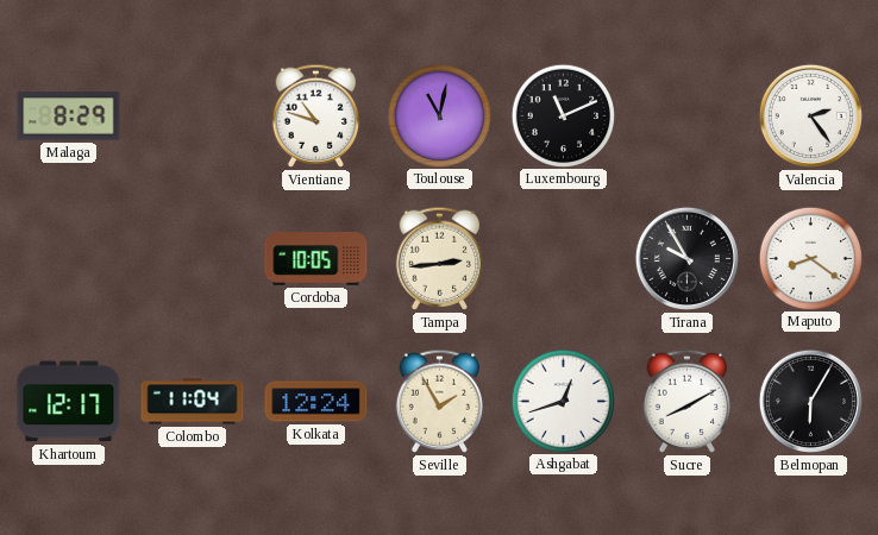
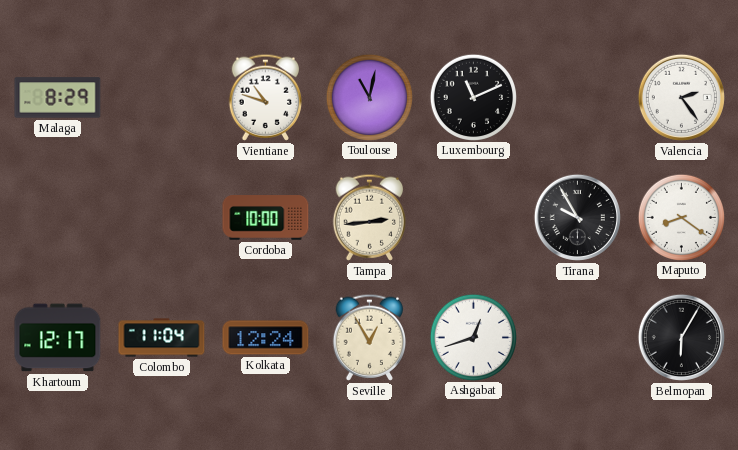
Cordoba: 10:05 -> 10:00 (266, 218)
Seville: 1:55 -> 12:55 (369, 337)
Sucre: 8:10 -> none (686, 401)
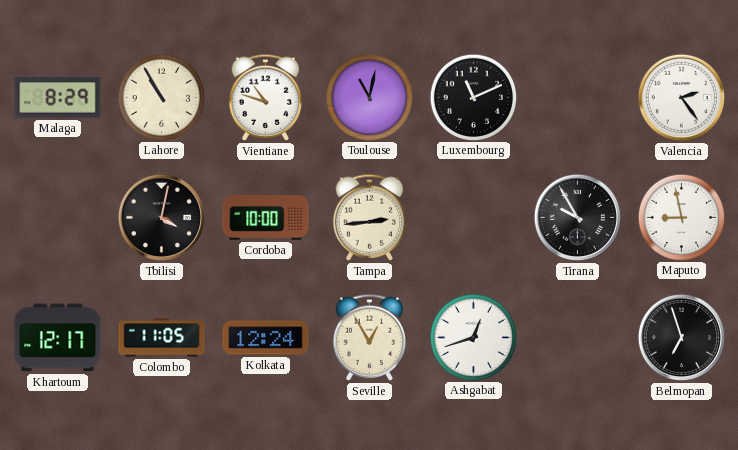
Lahore: none -> 10:55 (161, 97)
Tbilisi: none -> 4:02 (161, 217)
Maputo: 8:21 -> 8:58 (681, 217)
Colombo: 11:04 -> 11:05 (162, 338)
Belmopan: 6:05 -> 6:57 (681, 337)
